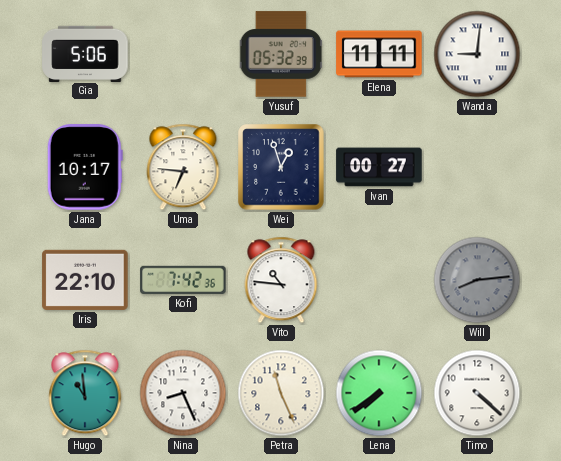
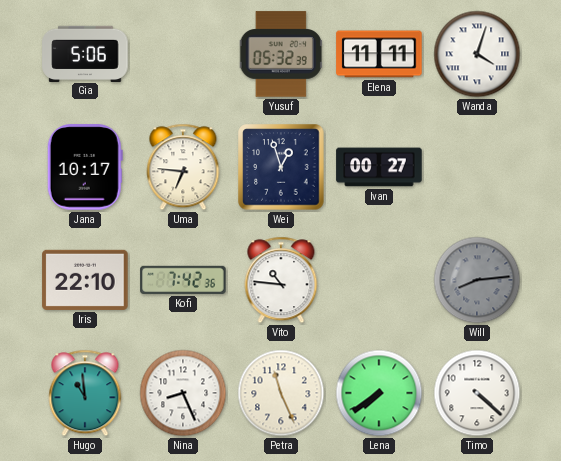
Wanda: 9:01 -> 4:03 (477, 54)
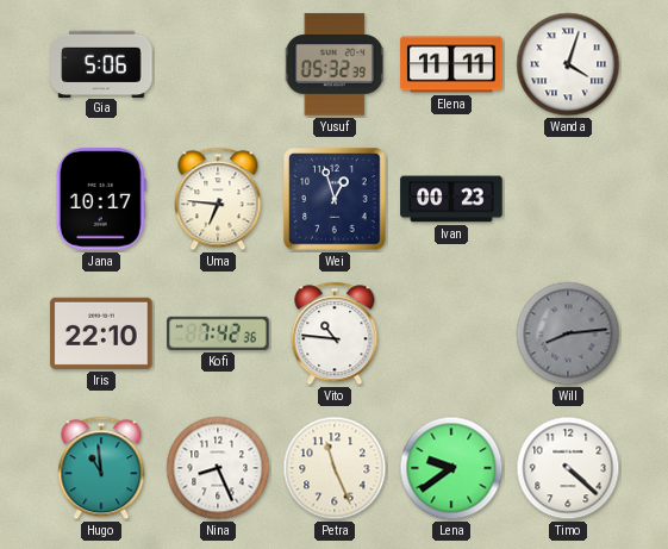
Ivan: 00:27 -> 00:23 (451, 199)
Lena: 7:39 -> 9:39 (451, 468)
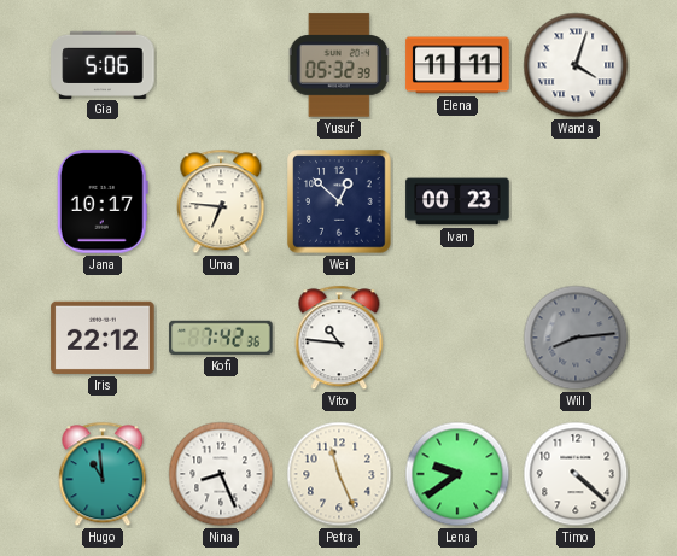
Wei: 12:57 -> 12:52 (339, 201)
Iris: 22:10 -> 22:12 (103, 338)
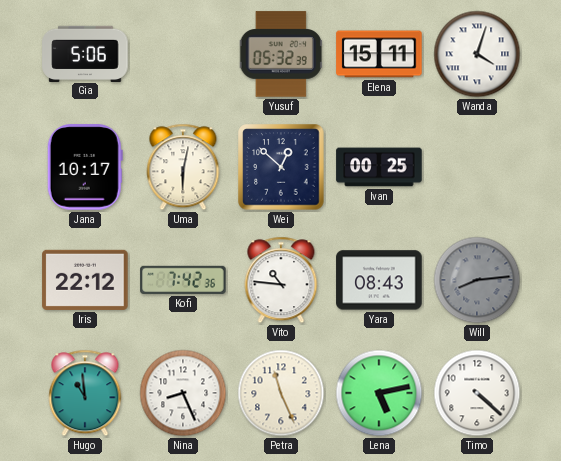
Elena: 11:11 -> 15:11 (379, 54)
Uma: 6:46 -> 6:02 (183, 167)
Ivan: 00:23 -> 00:25 (379, 167)
Yara: none -> 08:43 (379, 280)
Lena: 9:39 -> 5:13 (379, 393)
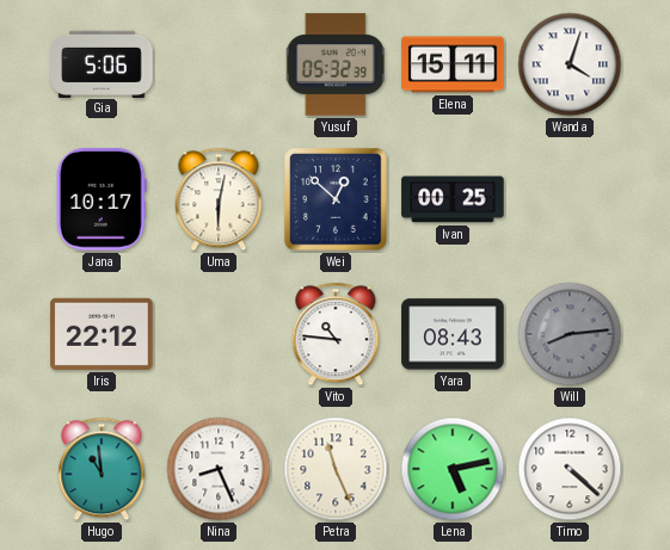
Kofi: 7:42 -> none (183, 280)
